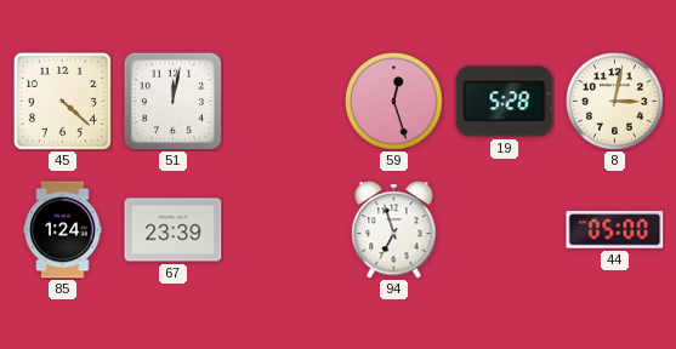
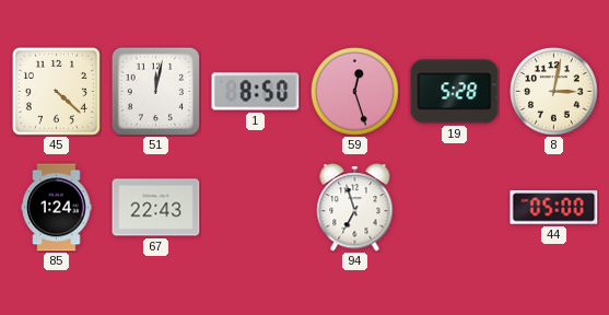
1: none -> 8:50 (256, 92)
67: 23:39 -> 22:43 (156, 208)
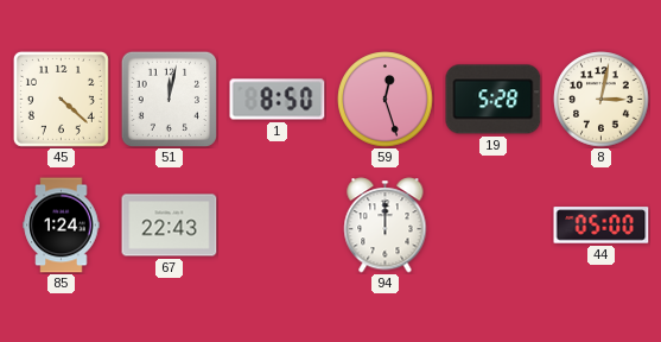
94: 6:57 -> 12:00 (386, 226)
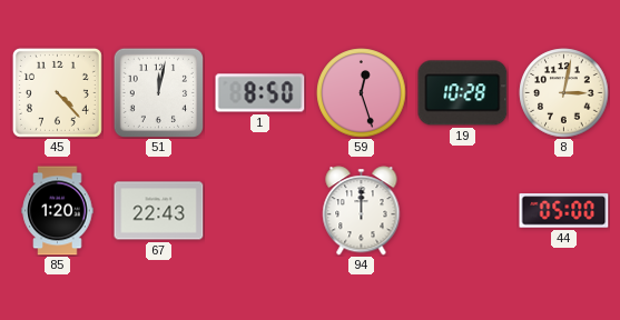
45: 4:22 -> 4:23 (57, 92)
19: 5:28 -> 10:28 (463, 93)
85: 1:24 -> 1:20 (58, 211)
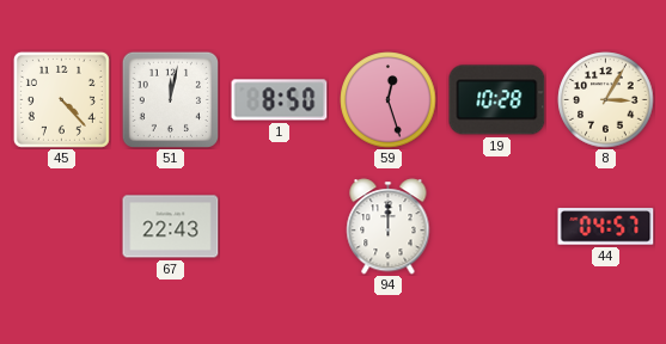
8: 3:02 -> 3:05 (606, 100)
85: 1:20 -> none (58, 211)
44: 05:00 -> 04:57 (606, 227)
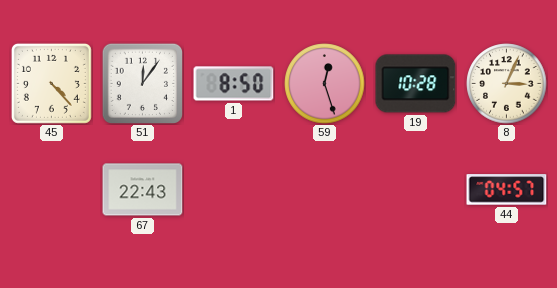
51: 12:02 -> 12:06 (142, 83)
8: 3:05 -> 3:04 (507, 84)
94: 12:00 -> none (389, 227)
